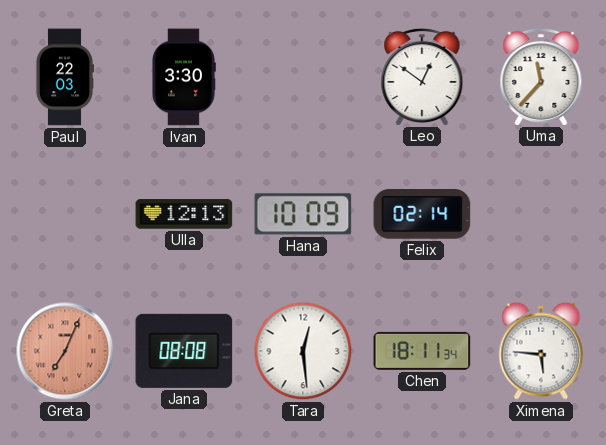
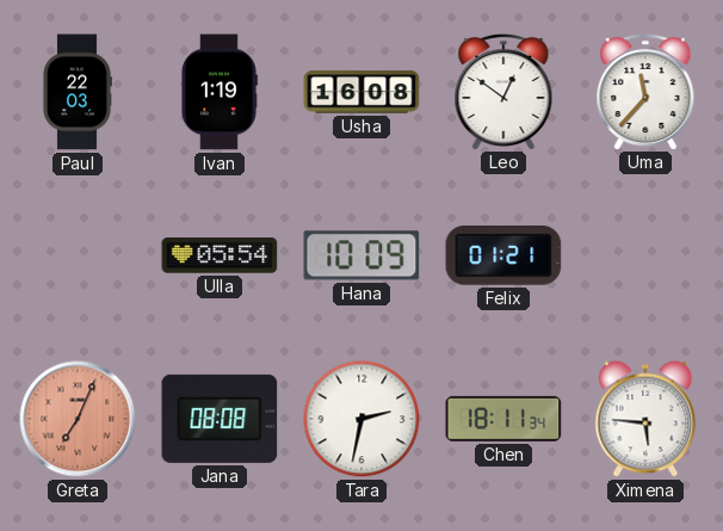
Ivan: 3:30 -> 1:19 (220, 92)
Usha: none -> 16:08 (361, 92)
Ulla: 12:13 -> 05:54 (220, 255)
Felix: 02:14 -> 01:21 (503, 257)
Tara: 12:29 -> 2:32 (361, 419)
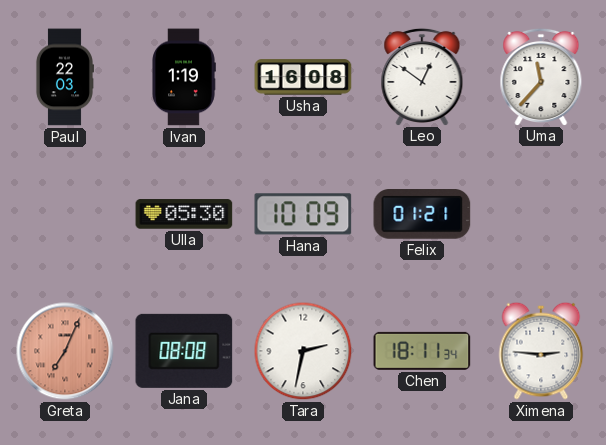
Ulla: 05:54 -> 05:30 (184, 214)
Ximena: 5:46 -> 2:46 (541, 351)
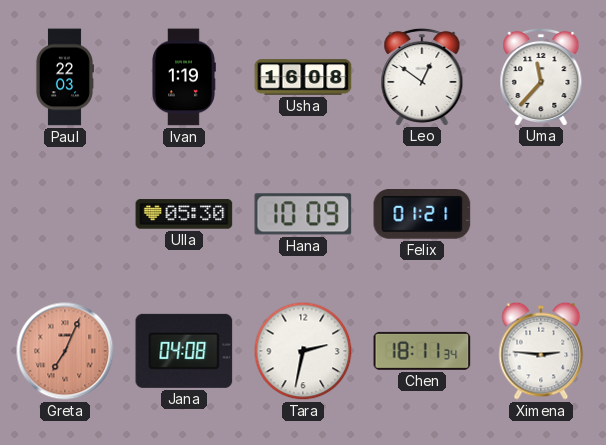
Jana: 08:08 -> 04:08 (184, 351)
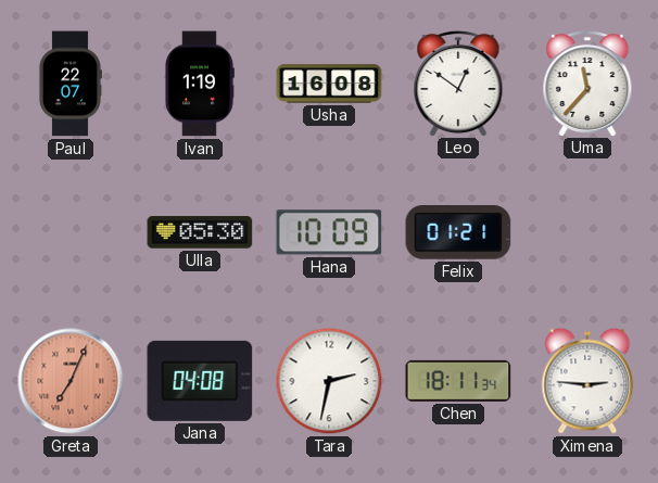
Paul: 22:03 -> 22:07 (69, 84)
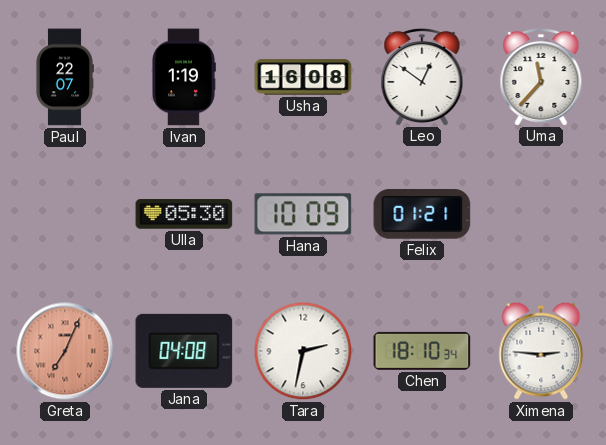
Chen: 18:11 -> 18:10 (422, 351)
